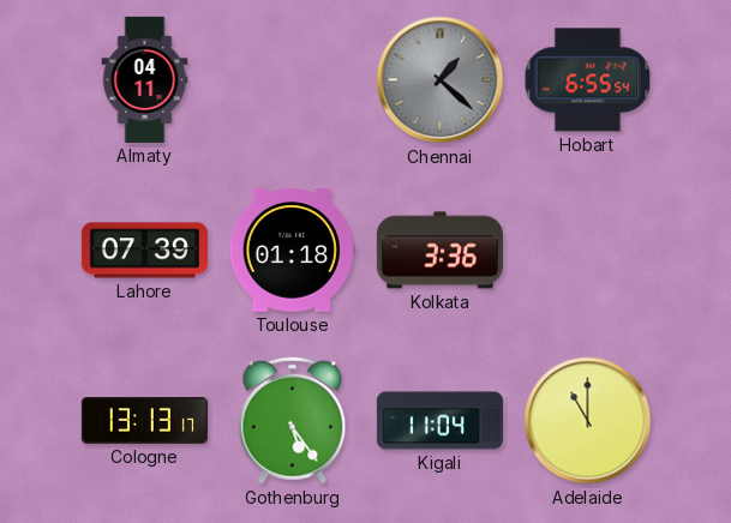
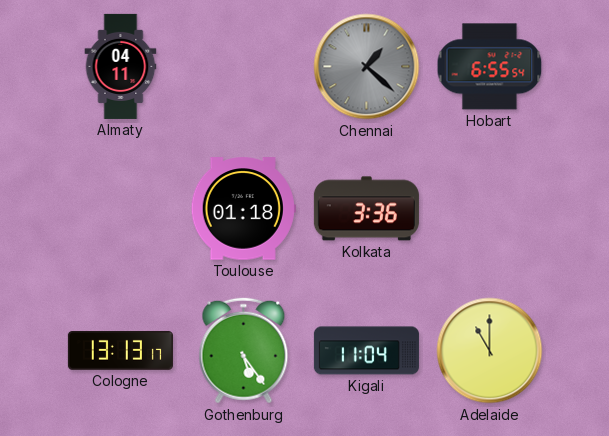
Lahore: 07:39 -> none (144, 251)
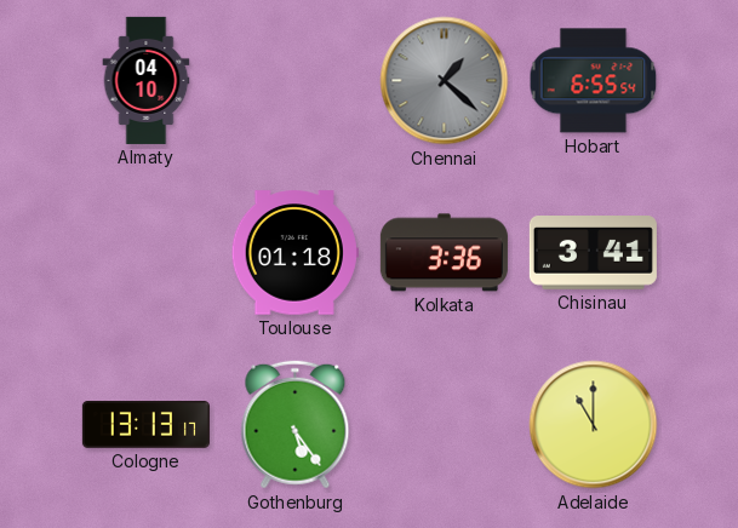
Almaty: 04:11 -> 04:10 (147, 80)
Chisinau: none -> 3:41 (593, 253)
Kigali: 11:04 -> none (366, 351)
